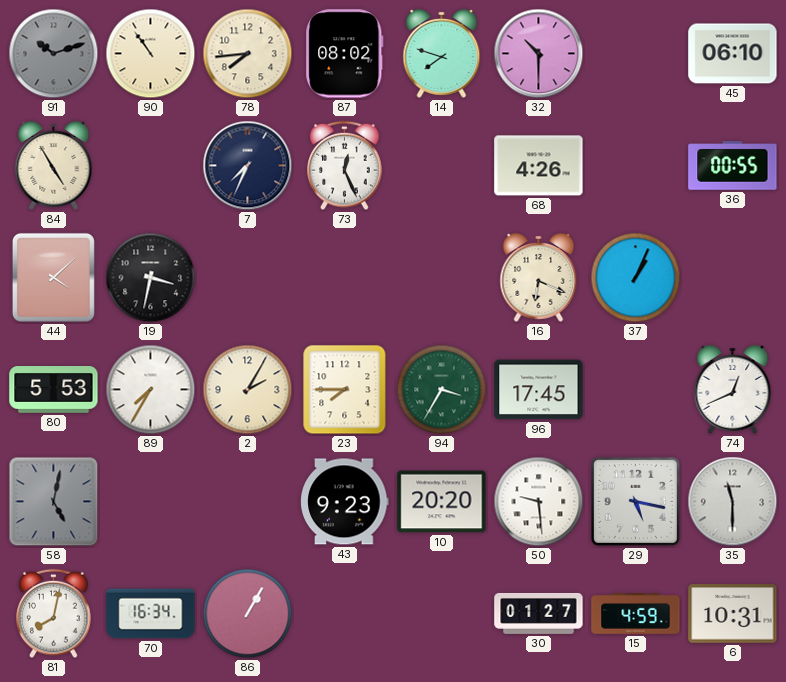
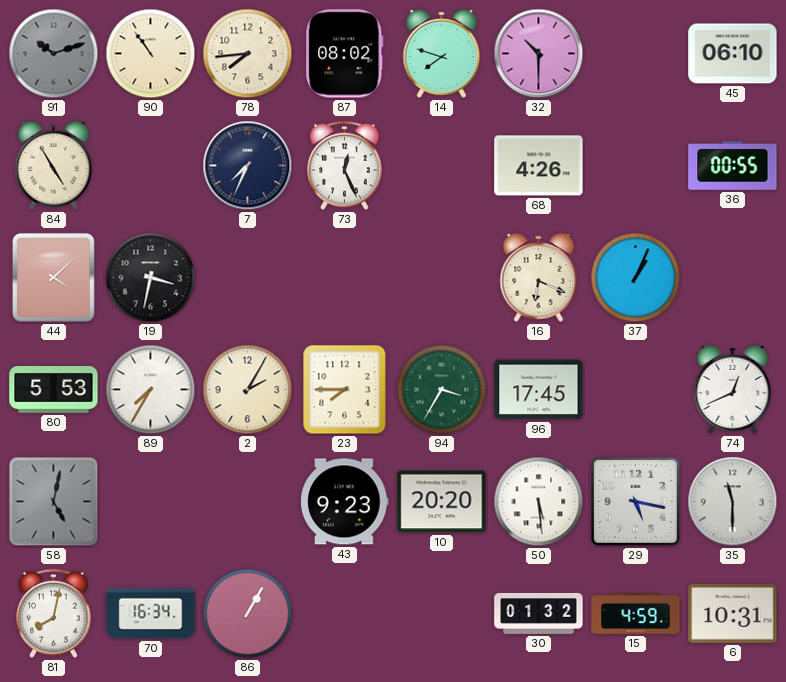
50: 9:29 -> 5:29 (539, 502)
30: 01:27 -> 01:32 (539, 613)
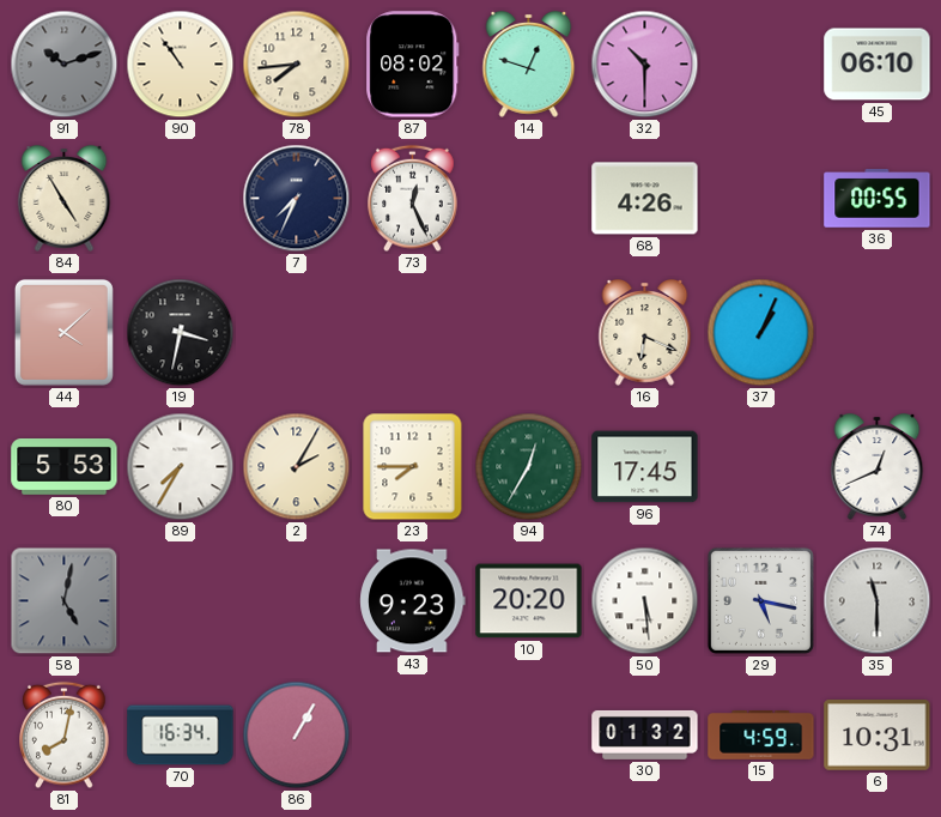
14: 7:48 -> 12:48 (529, 63)
94: 3:35 -> 12:35 (529, 467)
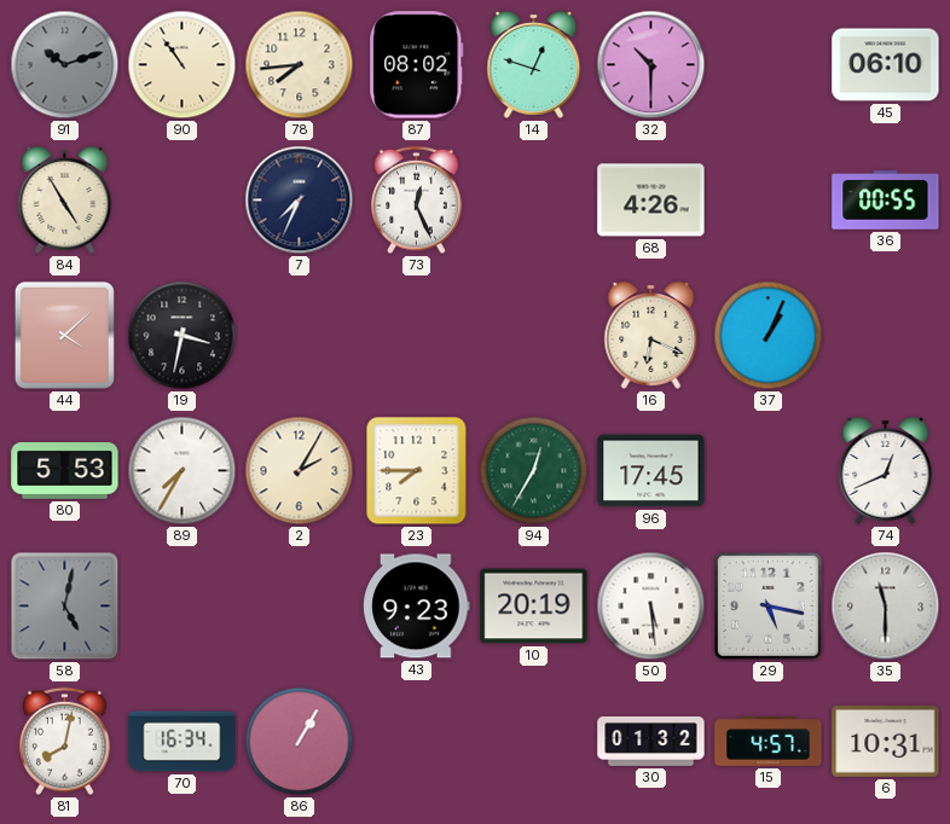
10: 20:20 -> 20:19 (534, 607)
15: 4:59 -> 4:57 (769, 742)
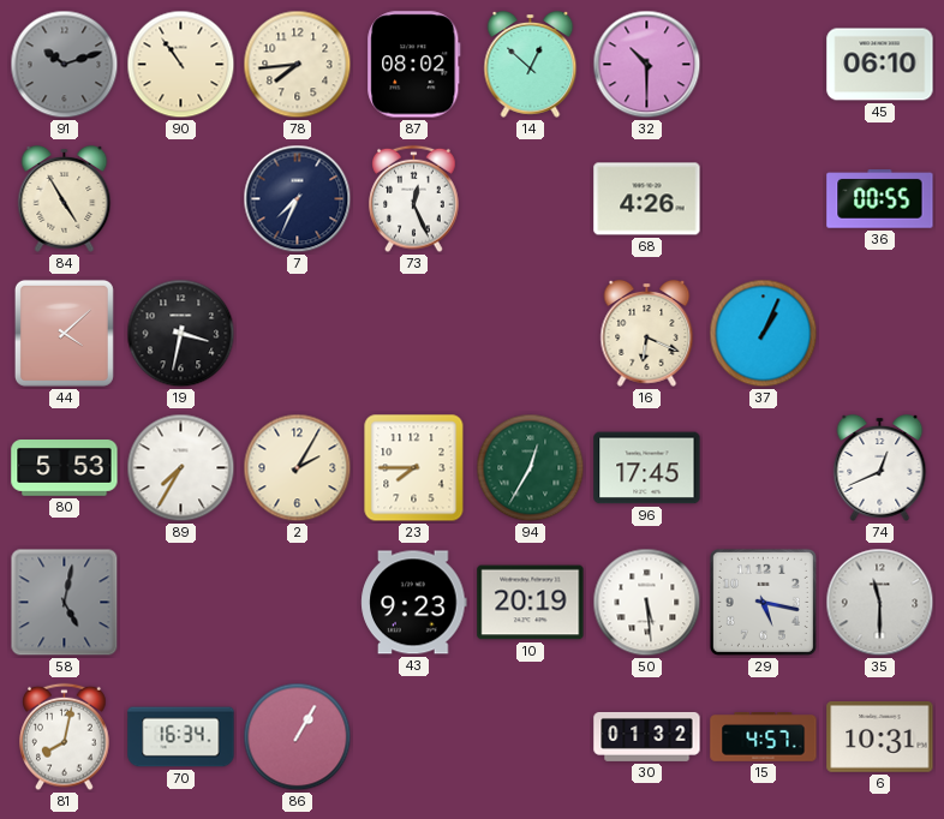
14: 12:48 -> 12:52 (531, 64)
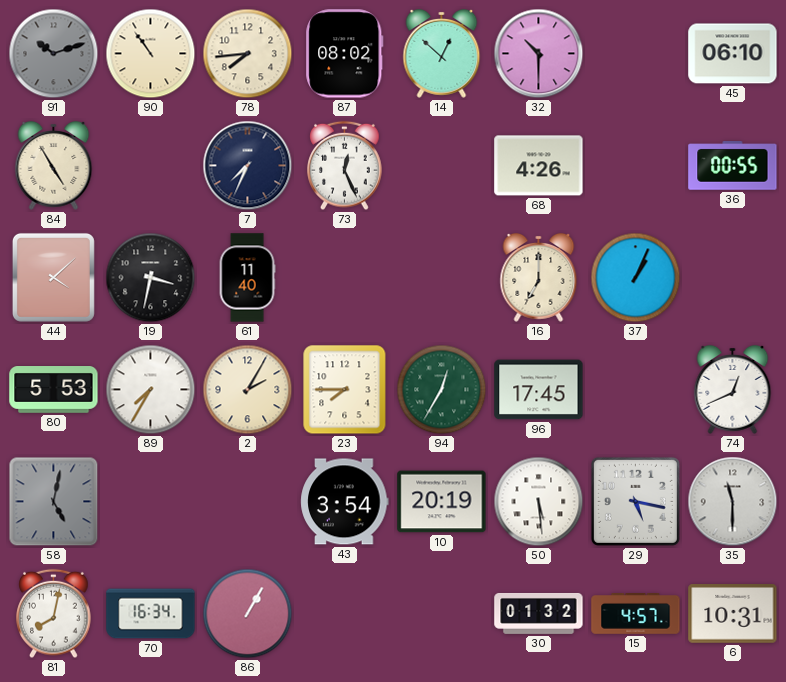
61: none -> 11:40 (247, 278)
16: 6:19 -> 7:00 (539, 277)
43: 9:23 -> 3:54 (345, 502)
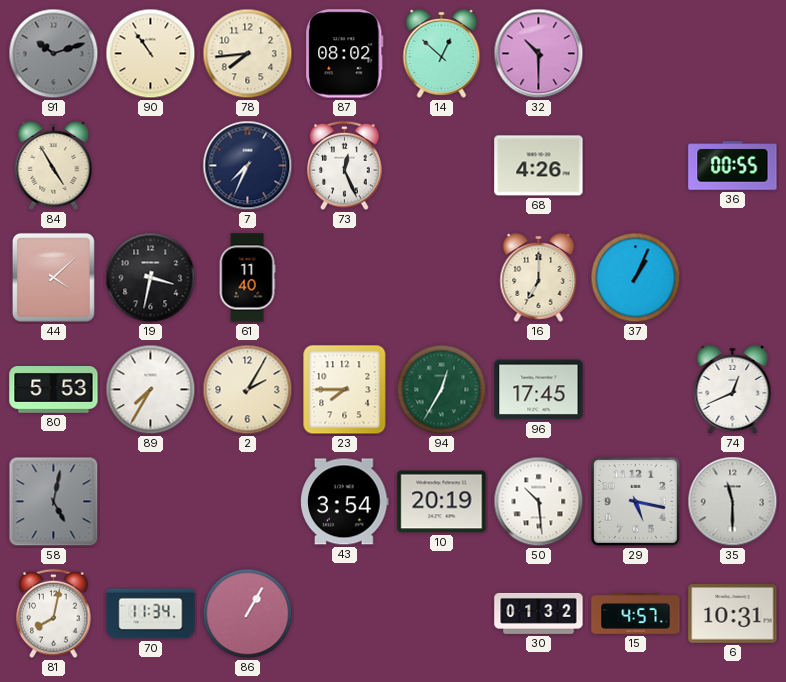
45: 06:10 -> none (733, 54)
50: 5:29 -> 10:29 (539, 502)
70: 16:34 -> 11:34 (151, 614)
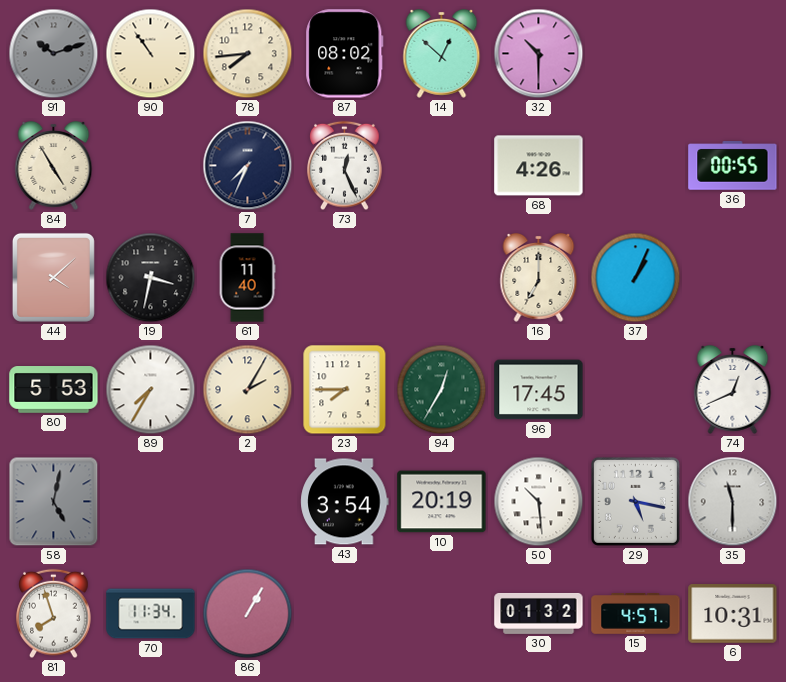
81: 8:02 -> 7:57 (54, 614)
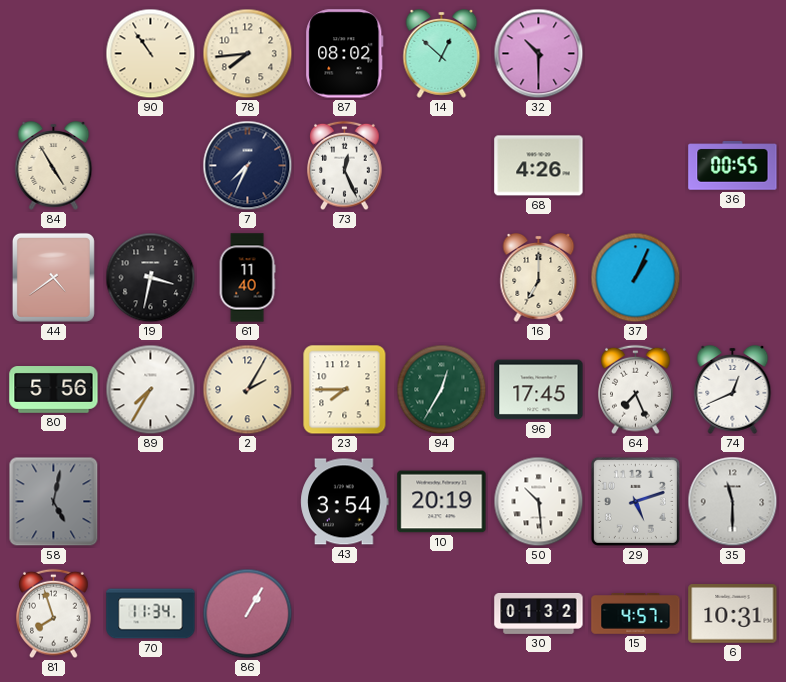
91: 10:12 -> none (54, 54)
44: 4:08 -> 4:39 (53, 277)
80: 5:53 -> 5:56 (54, 390)
64: none -> 7:26 (636, 390)
29: 5:17 -> 5:12 (635, 501)
